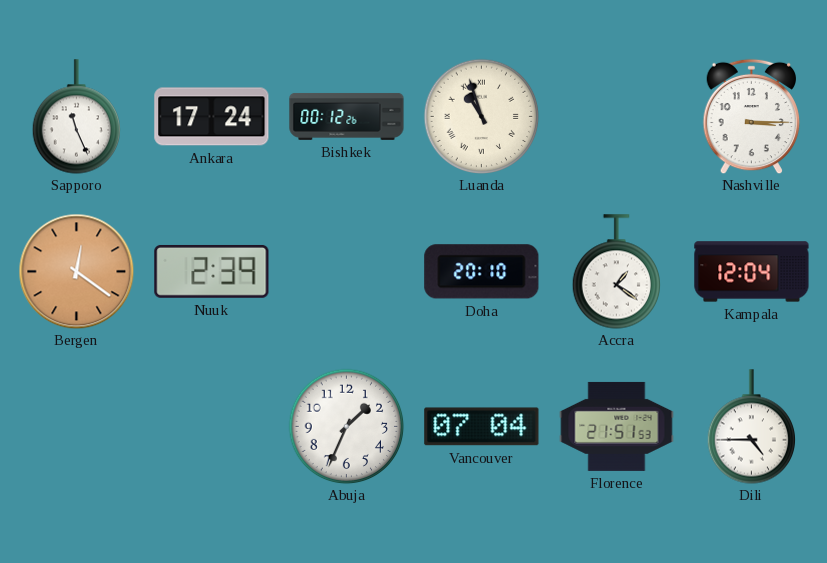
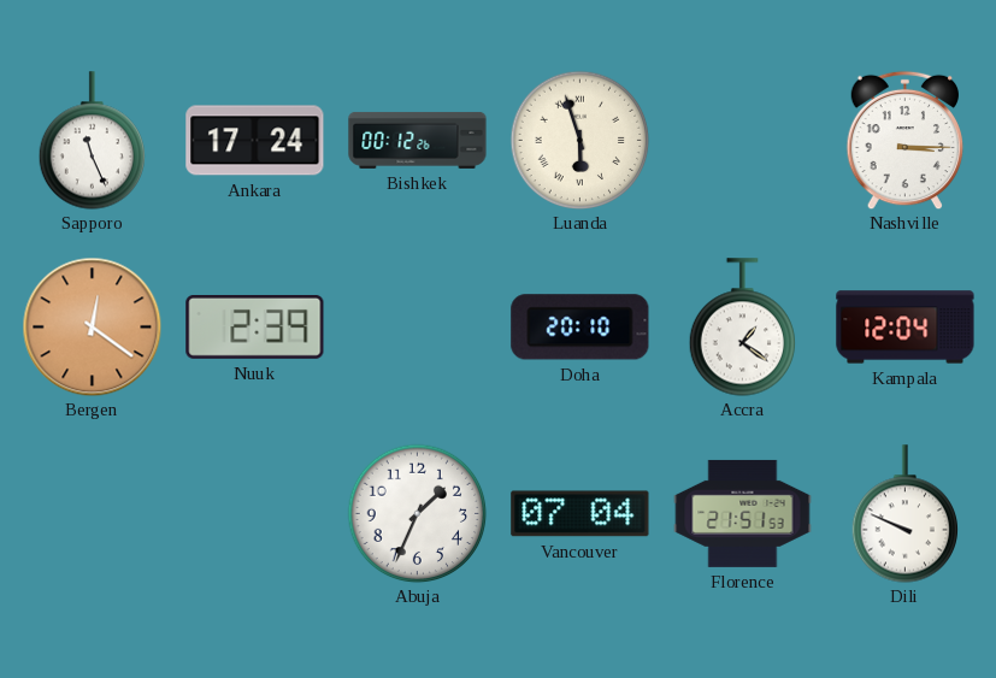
Luanda: 10:57 -> 5:57 (579, 140)
Dili: 4:45 -> 9:49 (904, 514)
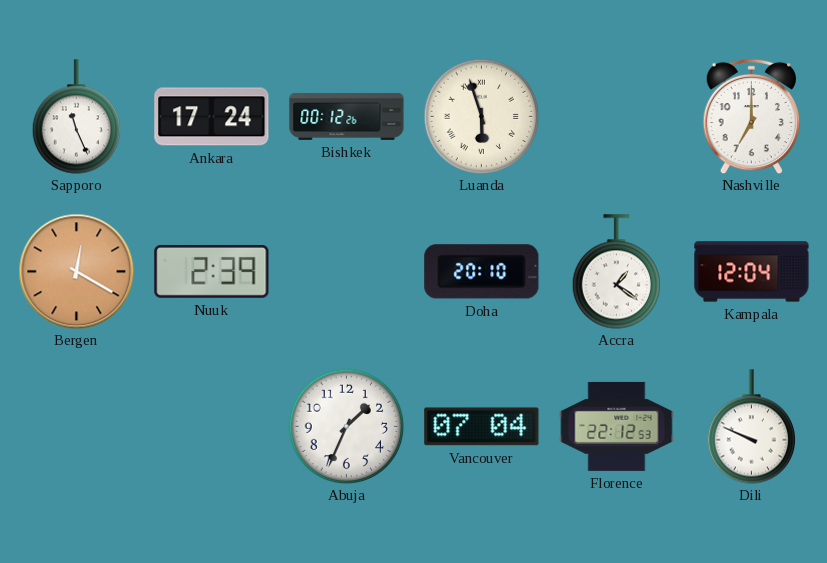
Nashville: 3:15 -> 7:00 (752, 116)
Bergen: 12:21 -> 12:20 (76, 271)
Florence: 21:51 -> 22:12 (617, 426)
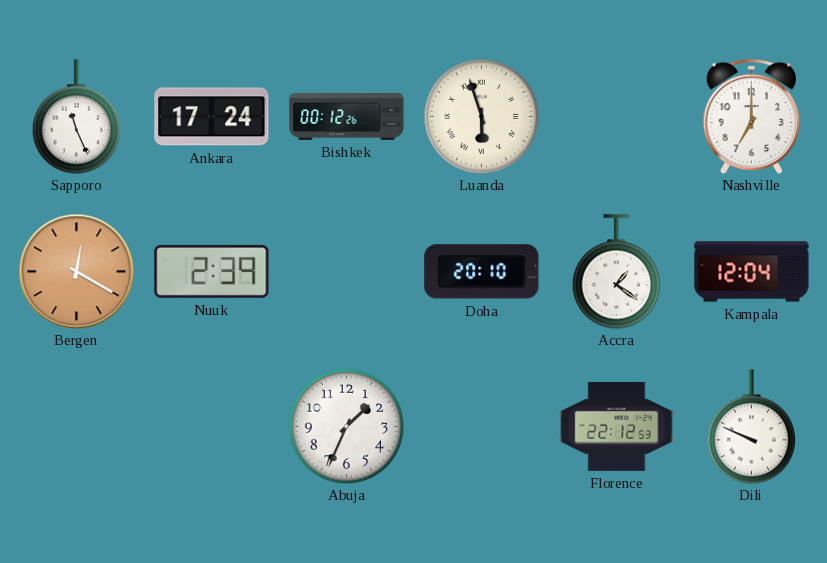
Vancouver: 07:04 -> none (482, 427)
